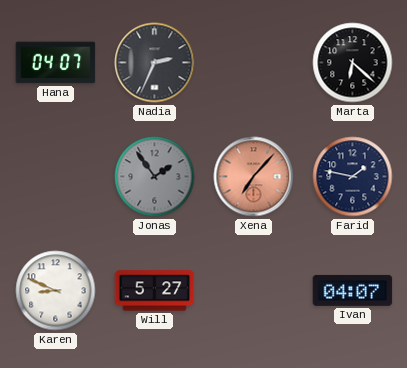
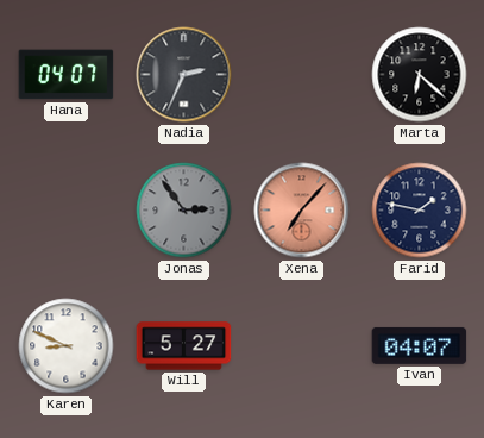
Jonas: 1:54 -> 2:54 (184, 211)
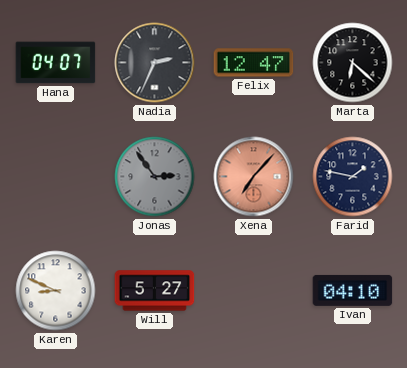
Felix: none -> 12:47 (254, 63)
Ivan: 04:07 -> 04:10 (353, 290)
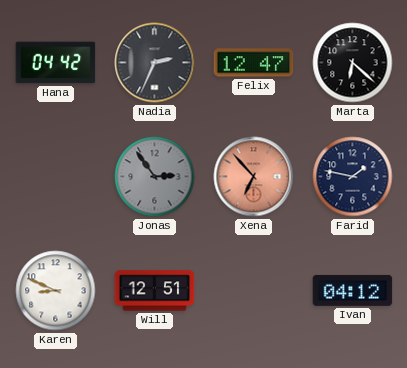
Hana: 04:07 -> 04:42 (56, 63)
Xena: 7:07 -> 6:53 (254, 177)
Will: 5:27 -> 12:51 (155, 291)
Ivan: 04:10 -> 04:12 (353, 290)
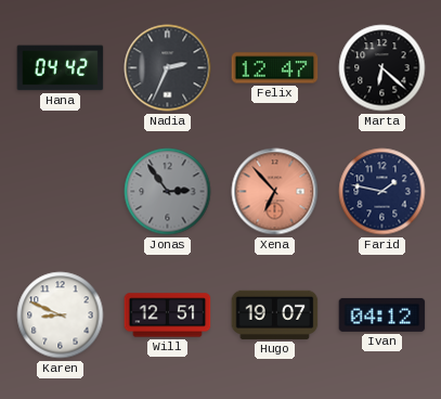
Hugo: none -> 19:07 (275, 314)
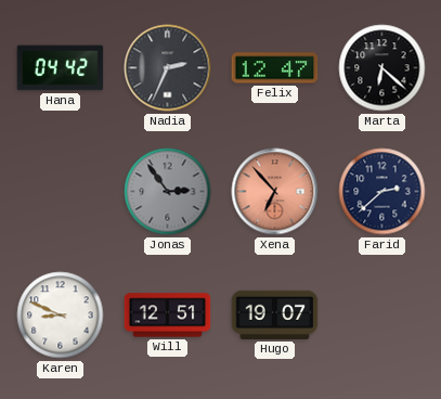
Farid: 1:47 -> 2:38 (382, 192)
Ivan: 04:12 -> none (382, 314)
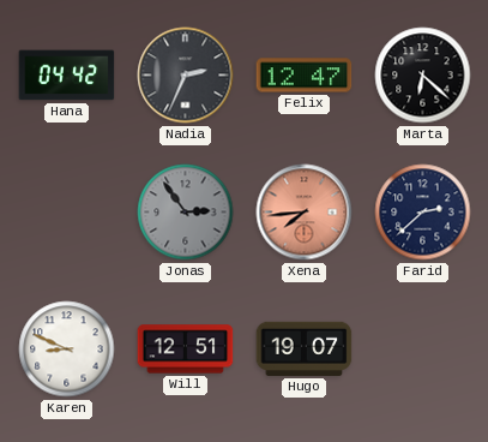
Xena: 6:53 -> 7:44 (305, 213)
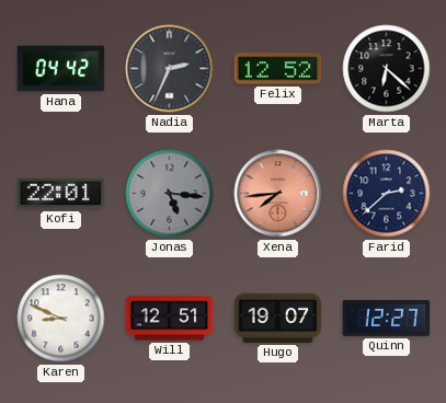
Felix: 12:47 -> 12:52 (278, 69)
Kofi: none -> 22:01 (61, 194)
Jonas: 2:54 -> 5:16 (170, 194)
Quinn: none -> 12:27 (387, 319)
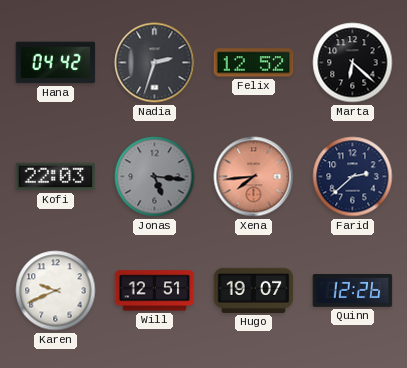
Nadia: 2:34 -> 2:33 (155, 63)
Kofi: 22:01 -> 22:03 (56, 177)
Karen: 8:49 -> 9:41 (56, 291)
Quinn: 12:27 -> 12:26 (353, 291)
